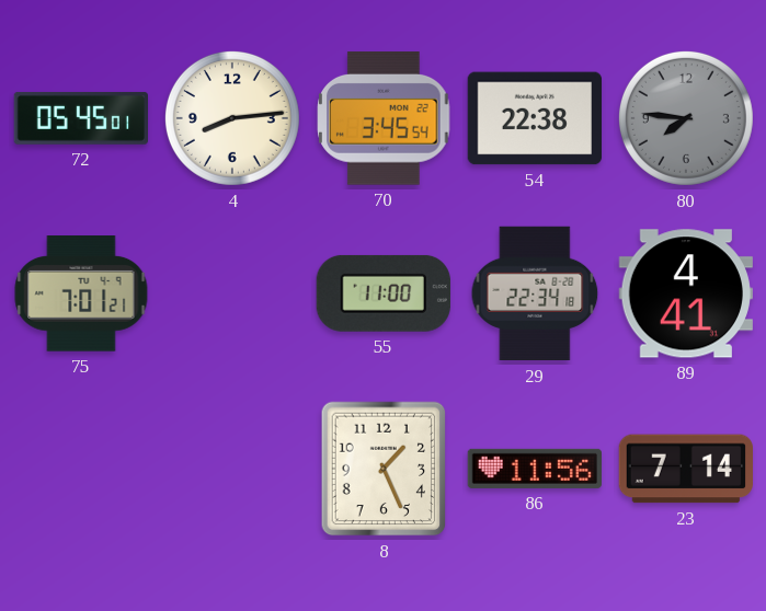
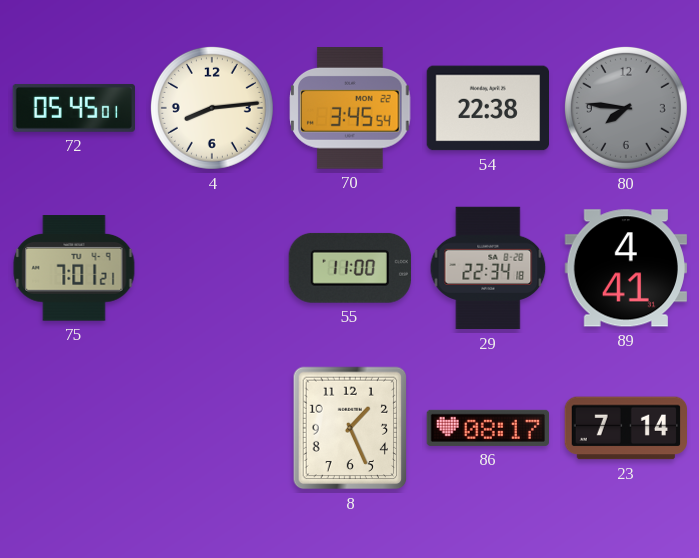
86: 11:56 -> 08:17 (487, 428)
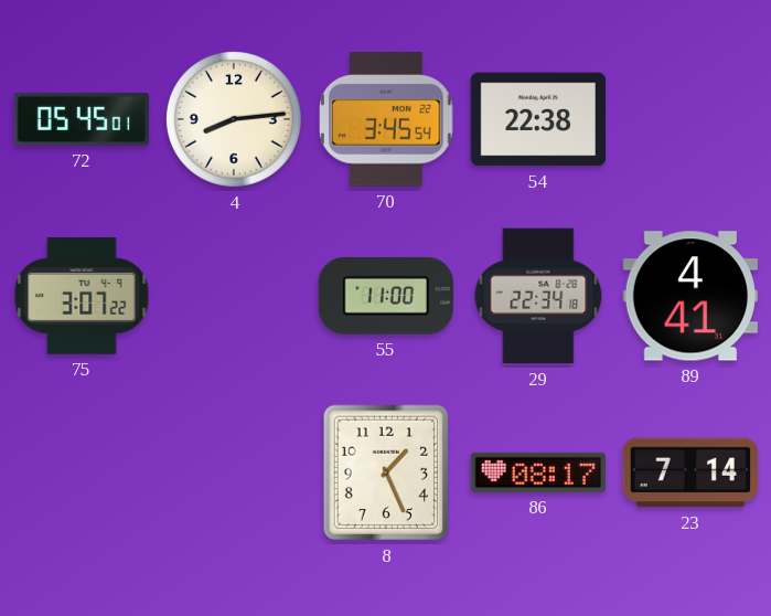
80: 7:46 -> none (626, 108)
75: 7:01 -> 3:07 (82, 296)
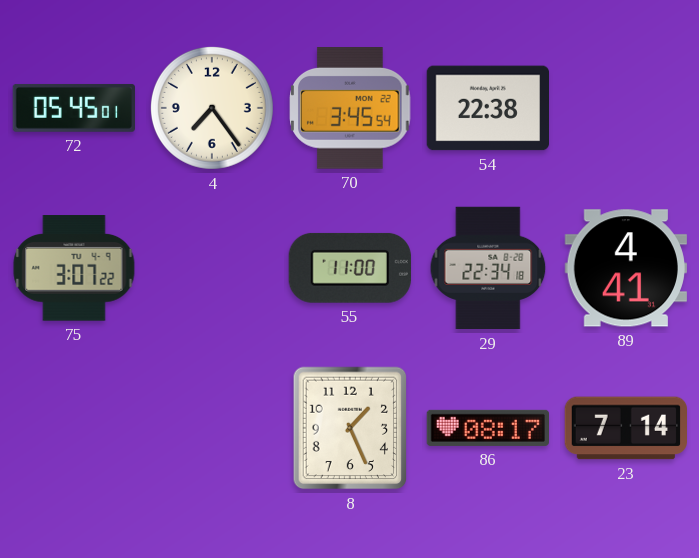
4: 8:14 -> 7:24 (212, 108)
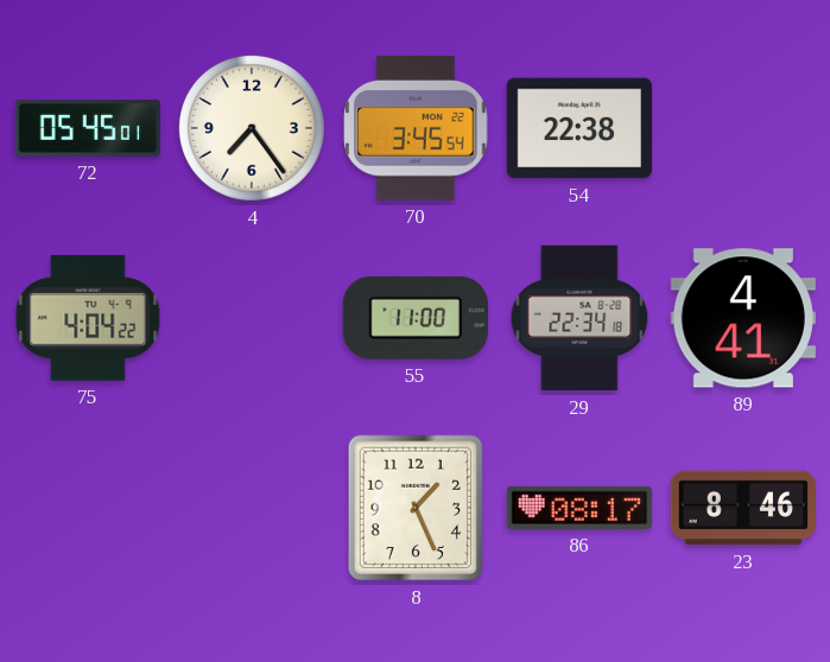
75: 3:07 -> 4:04 (88, 318)
23: 7:14 -> 8:46 (742, 508)
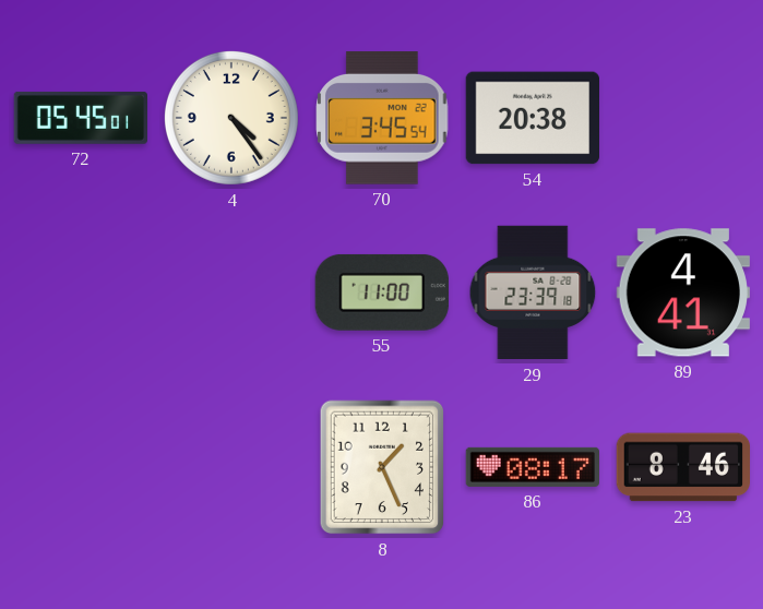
4: 7:24 -> 4:24 (231, 118)
54: 22:38 -> 20:38 (532, 118)
75: 4:04 -> none (88, 318)
29: 22:34 -> 23:39 (533, 292)
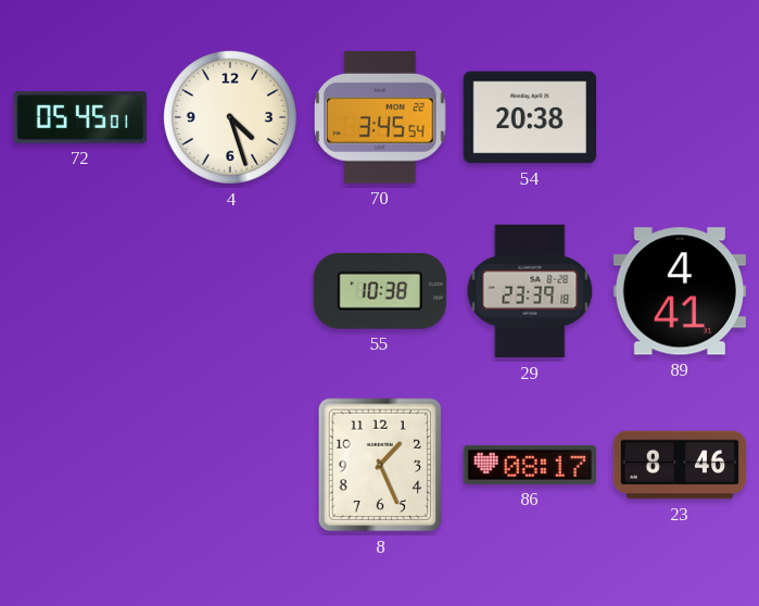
4: 4:24 -> 4:27 (230, 117)
55: 11:00 -> 10:38 (380, 291)
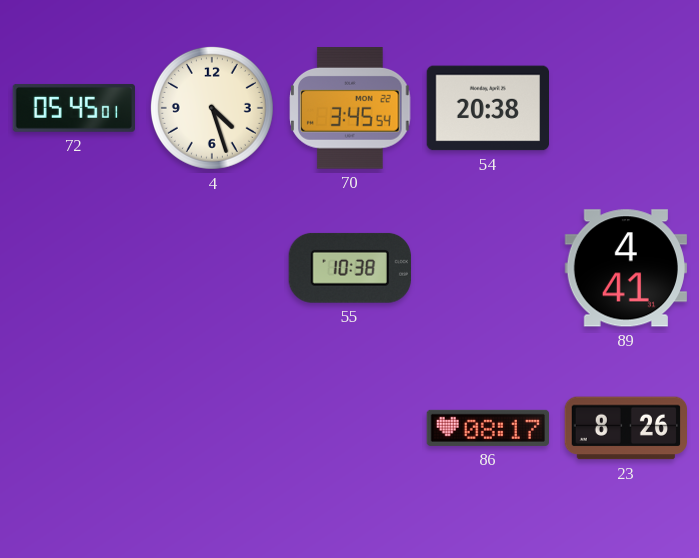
29: 23:39 -> none (530, 291)
8: 1:26 -> none (380, 465)
23: 8:46 -> 8:26 (625, 428)
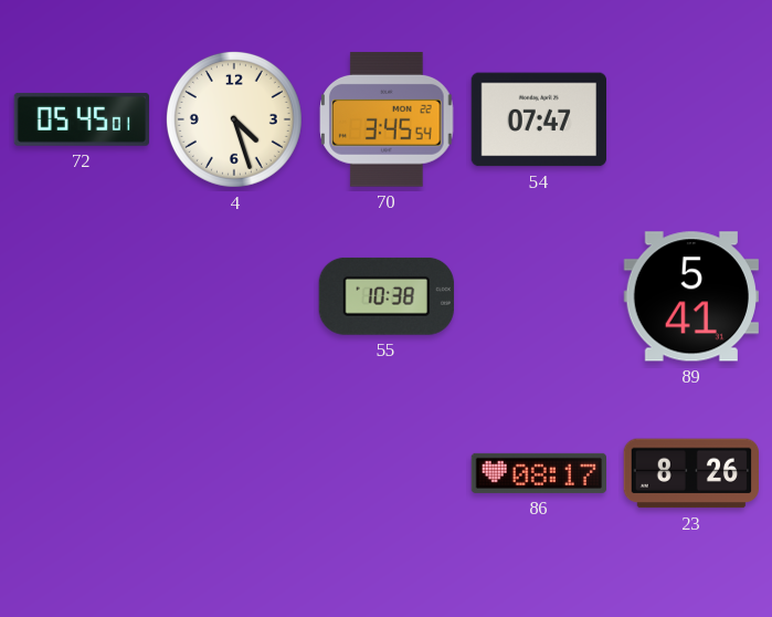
54: 20:38 -> 07:47 (538, 119)
89: 4:41 -> 5:41 (691, 296)
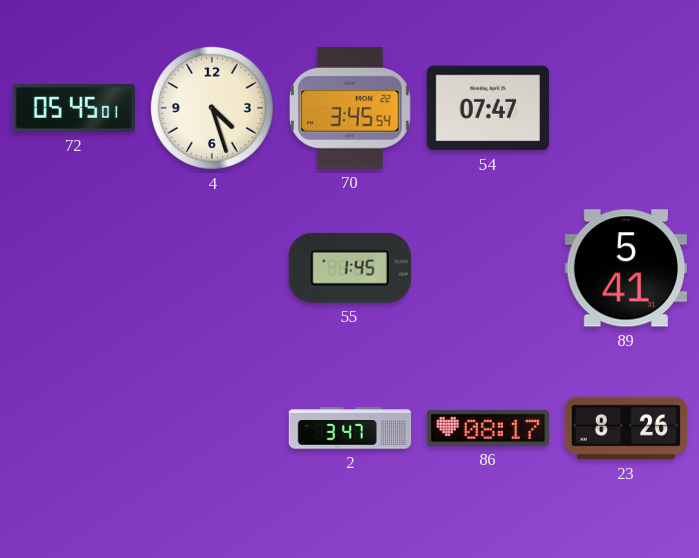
55: 10:38 -> 1:45 (350, 268)
2: none -> 3:47 (350, 428)
